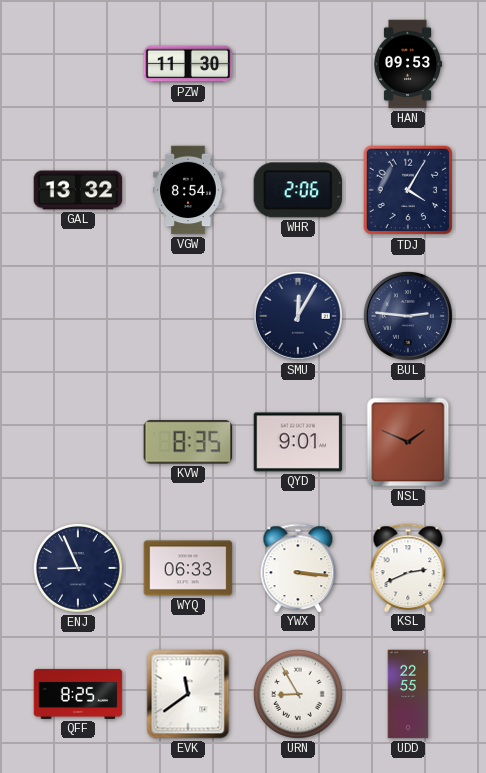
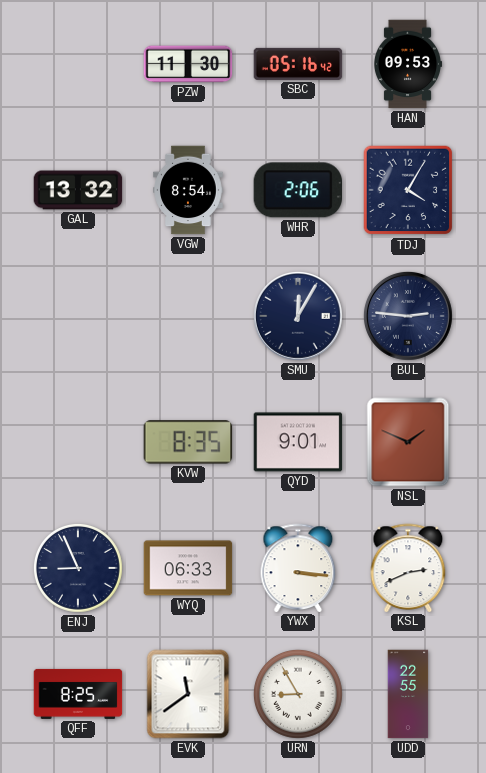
SBC: none -> 05:16 (298, 64)
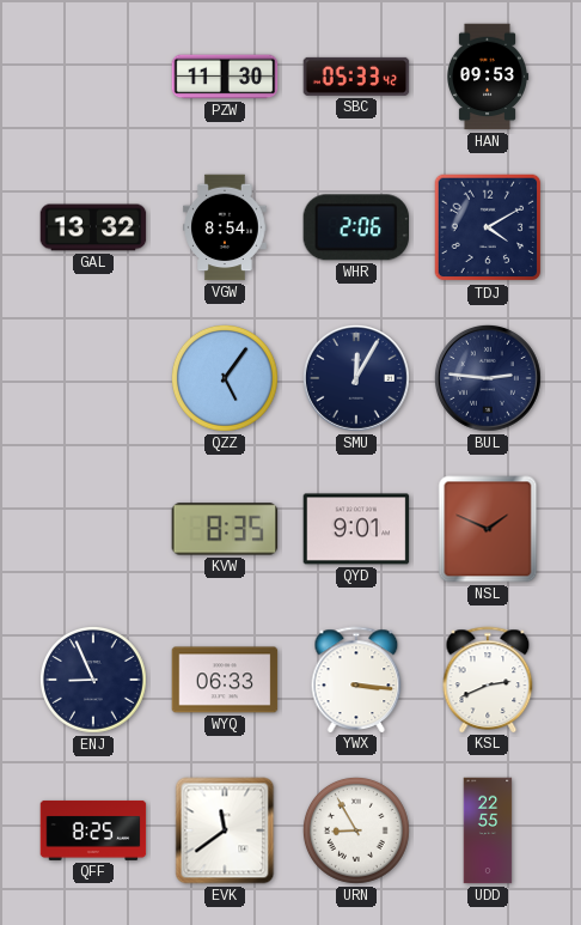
SBC: 05:16 -> 05:33 (356, 77)
TDJ: 4:05 -> 4:10 (488, 227)
QZZ: none -> 5:06 (225, 378)
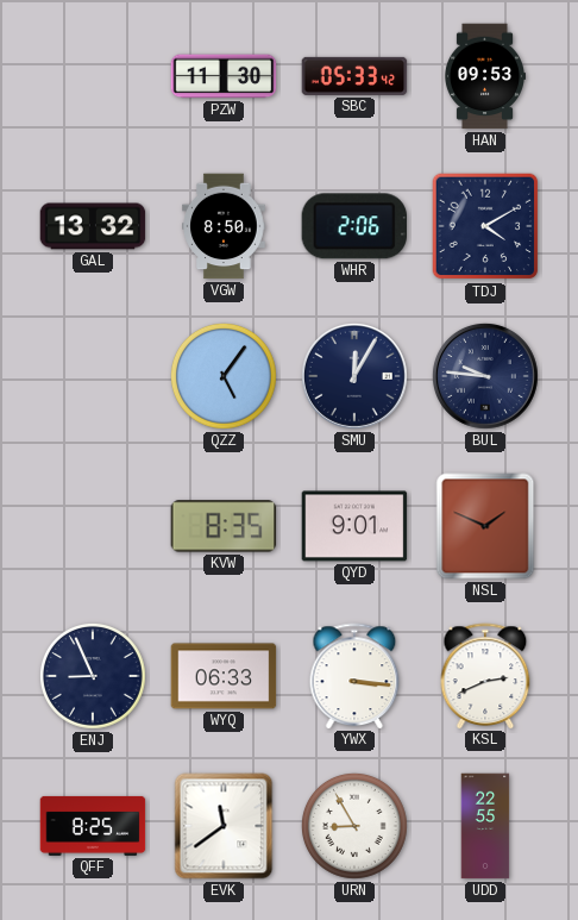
VGW: 8:54 -> 8:50 (224, 226)
BUL: 2:46 -> 9:46 (485, 376)
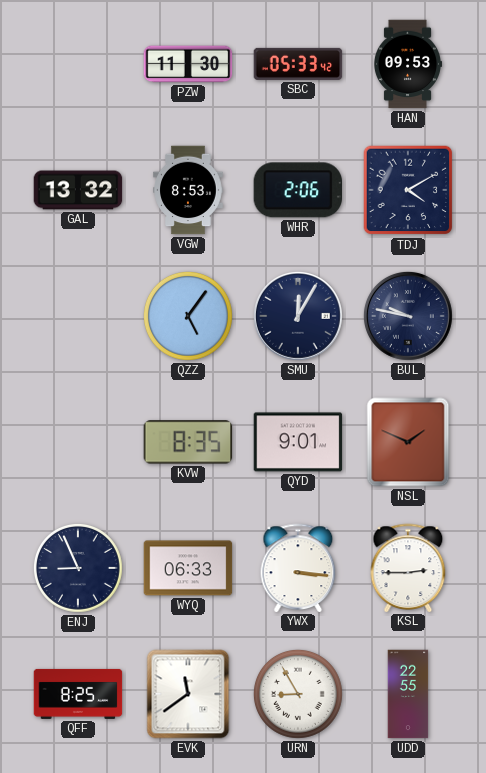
VGW: 8:50 -> 8:53 (188, 190)
BUL: 9:46 -> 9:47 (408, 316)
KSL: 2:41 -> 2:45 (408, 568)
